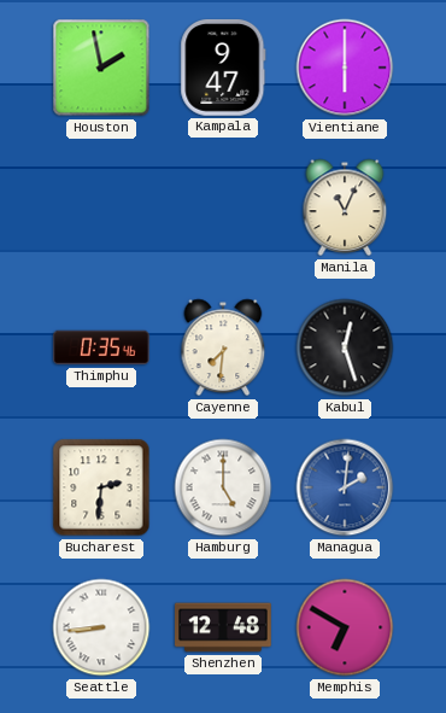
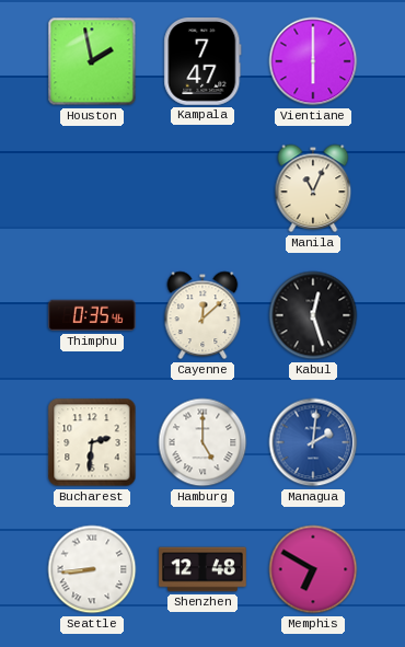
Kampala: 9:47 -> 7:47 (202, 61)
Cayenne: 7:31 -> 12:08 (202, 315)
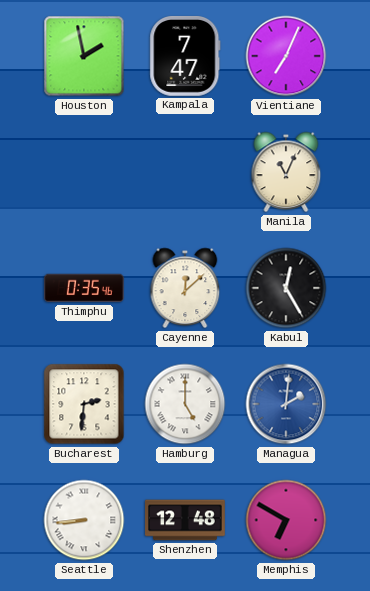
Vientiane: 6:00 -> 7:04 (286, 56)
Kabul: 12:27 -> 12:25 (286, 288)
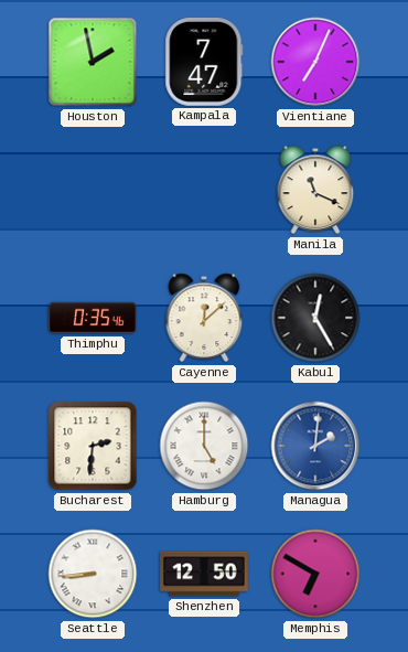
Manila: 11:04 -> 11:19 (315, 190)
Shenzhen: 12:48 -> 12:50 (204, 574)
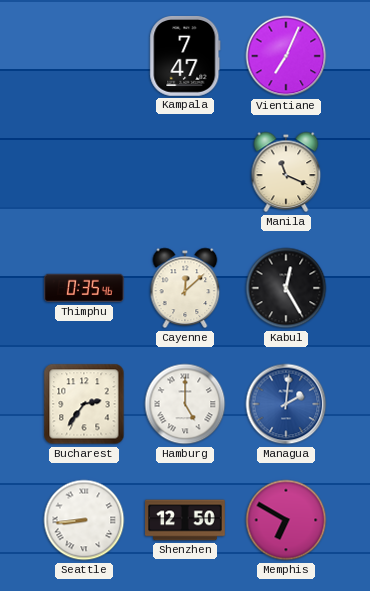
Houston: 1:58 -> none (93, 62)
Bucharest: 2:31 -> 2:36 (84, 404)
